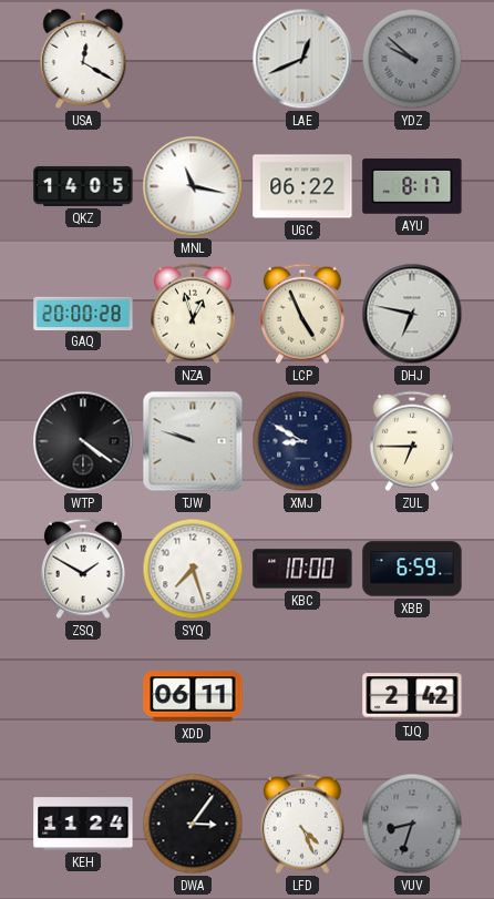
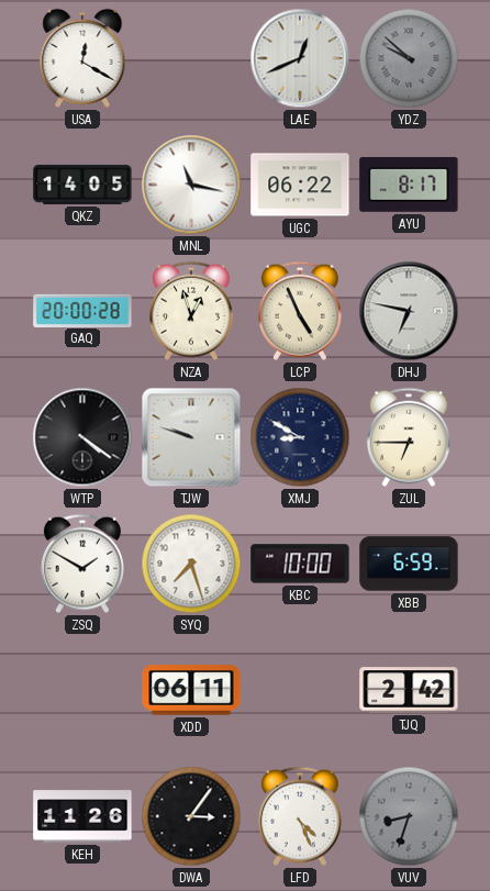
KEH: 11:24 -> 11:26 (82, 816)
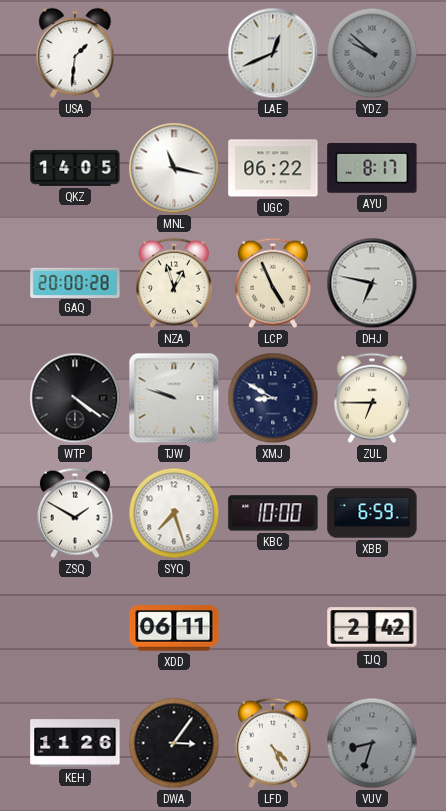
USA: 12:20 -> 1:31 (75, 53)
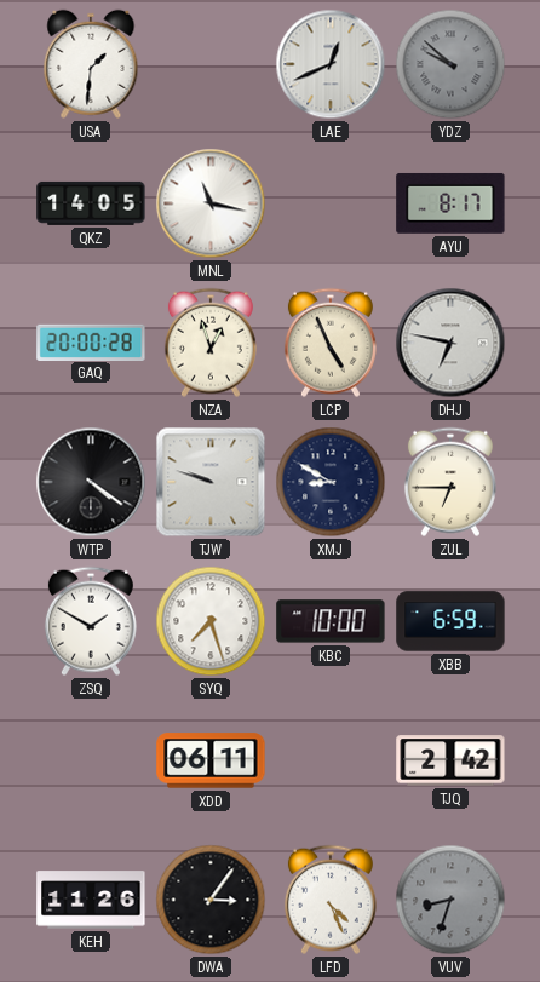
UGC: 06:22 -> none (273, 168)
